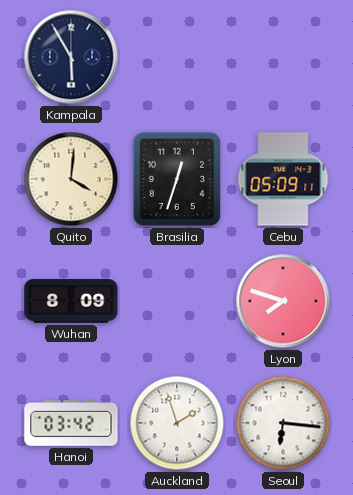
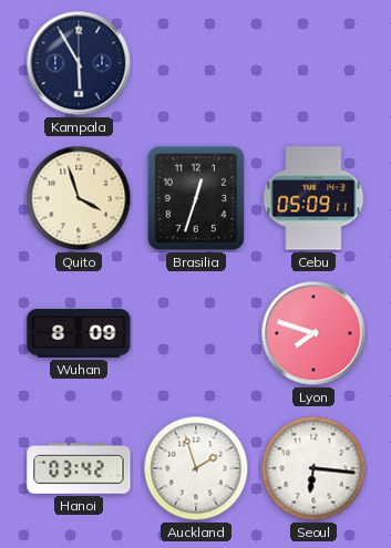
Quito: 4:01 -> 3:57 (79, 198)
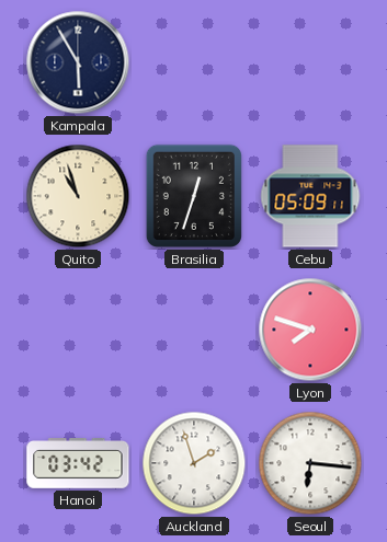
Quito: 3:57 -> 10:57 (78, 196)
Wuhan: 8:09 -> none (79, 334)
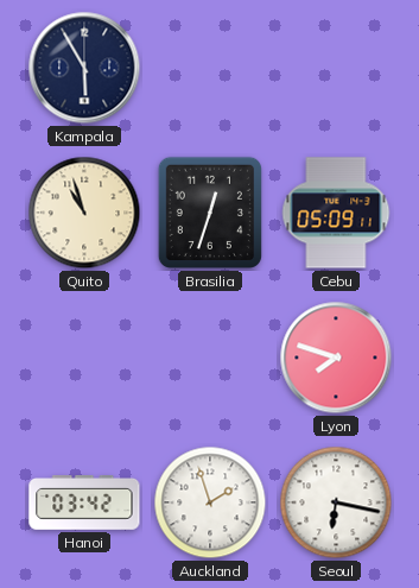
Seoul: 6:16 -> 6:17 (336, 502)
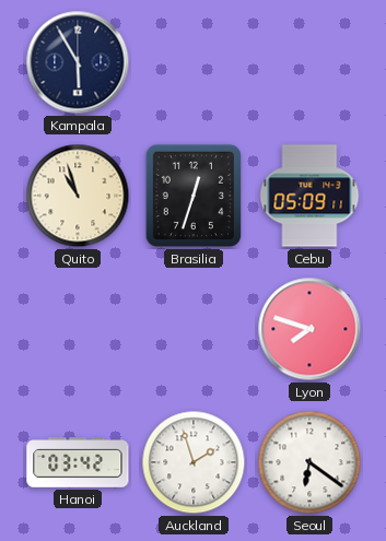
Seoul: 6:17 -> 6:21 (309, 462)
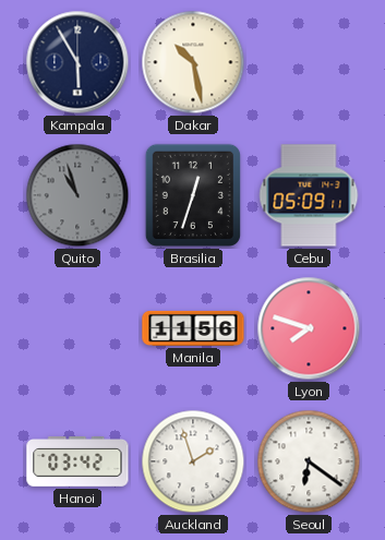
Dakar: none -> 10:28 (193, 62)
Quito dial: cream -> grey (77, 195)
Manila: none -> 11:56 (193, 328)
